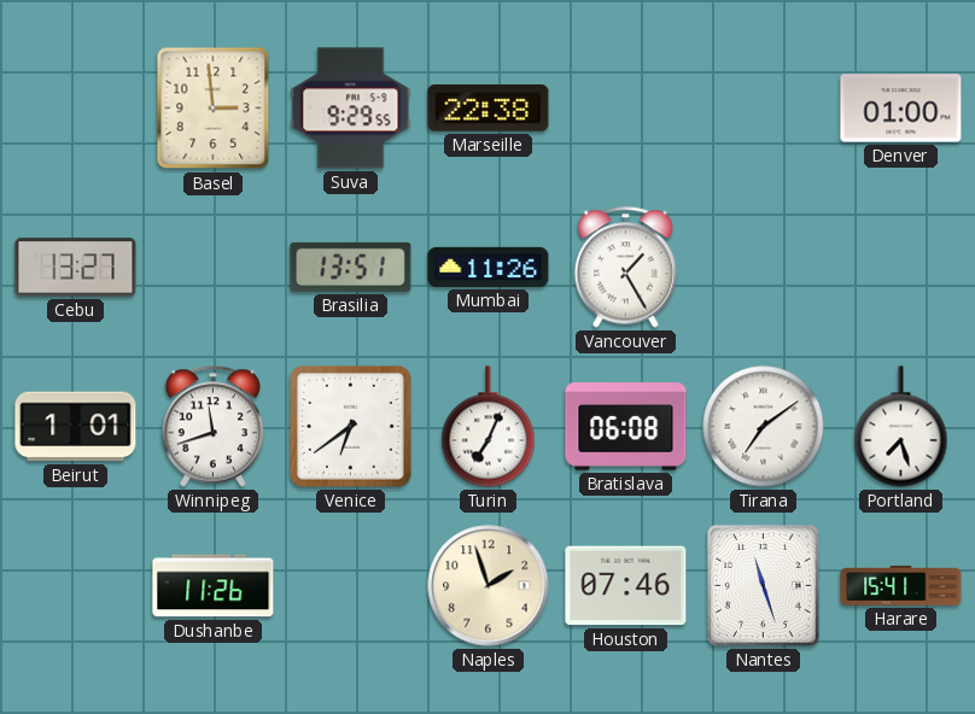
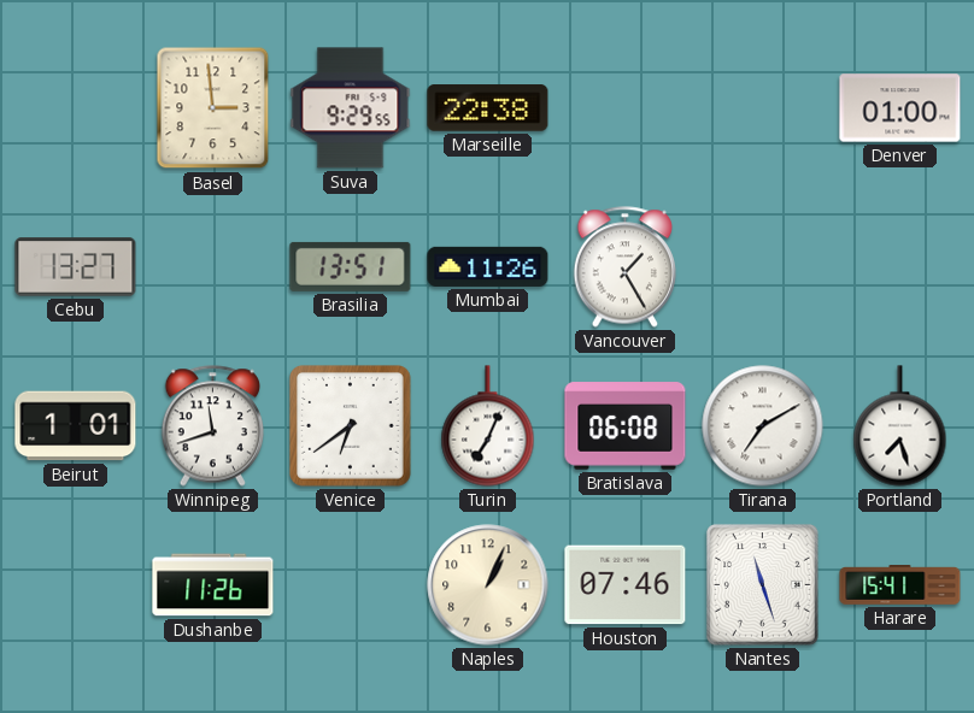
Tirana: 7:09 -> 7:10 (763, 426)
Naples: 1:57 -> 1:04 (488, 585)
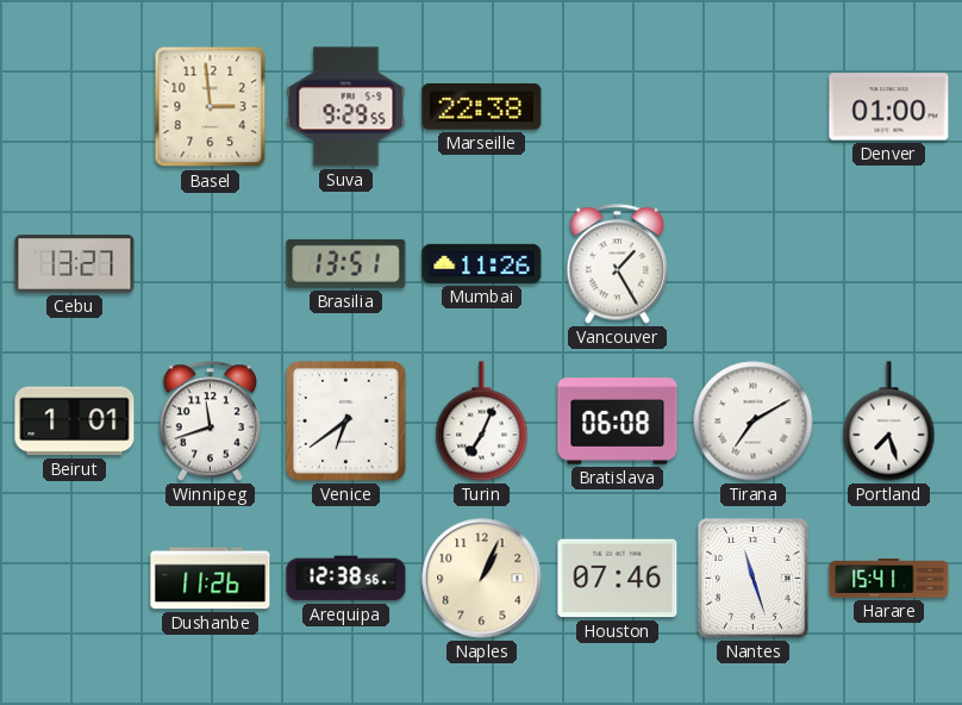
Arequipa: none -> 12:38 (346, 579)
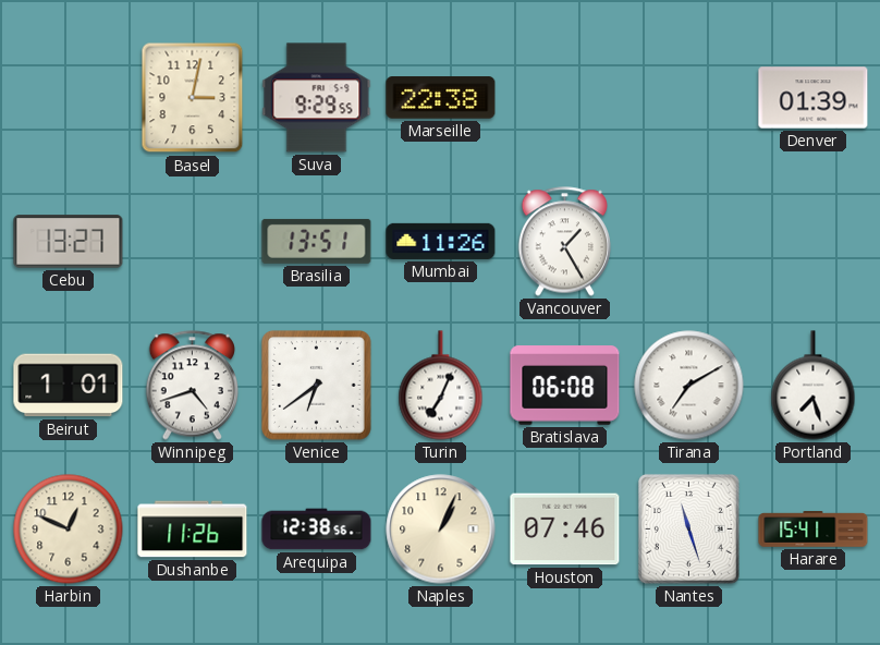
Basel: 2:59 -> 3:02 (193, 98)
Denver: 01:00 -> 01:39 (814, 98)
Winnipeg: 11:42 -> 4:42 (192, 386)
Harbin: none -> 12:49 (69, 530)
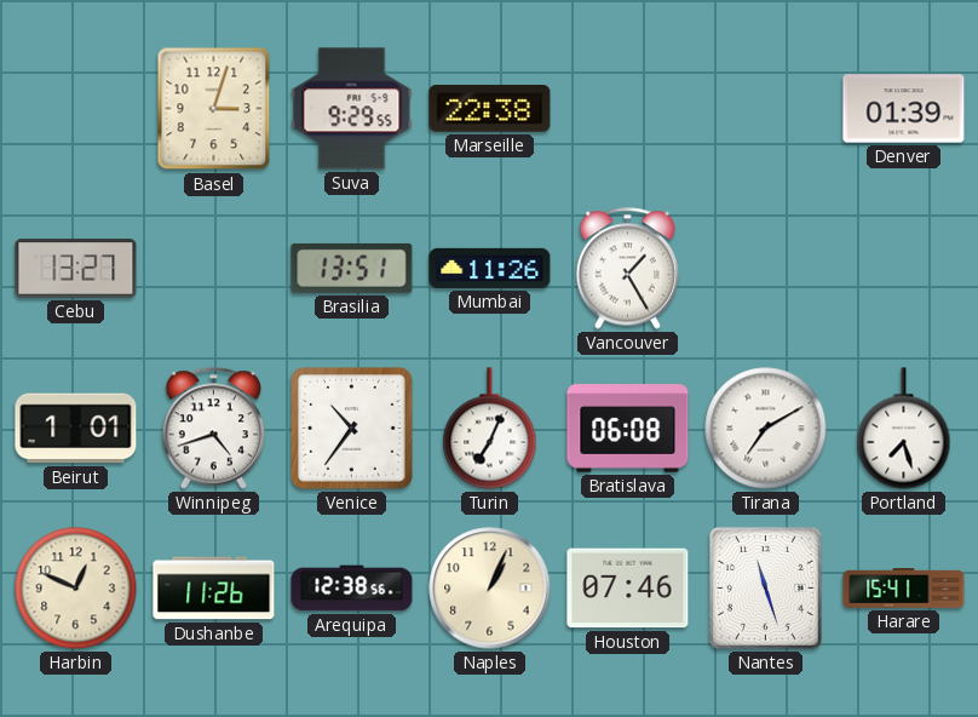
Basel: 3:02 -> 3:03 (214, 109)
Venice: 6:39 -> 10:36 (352, 429)
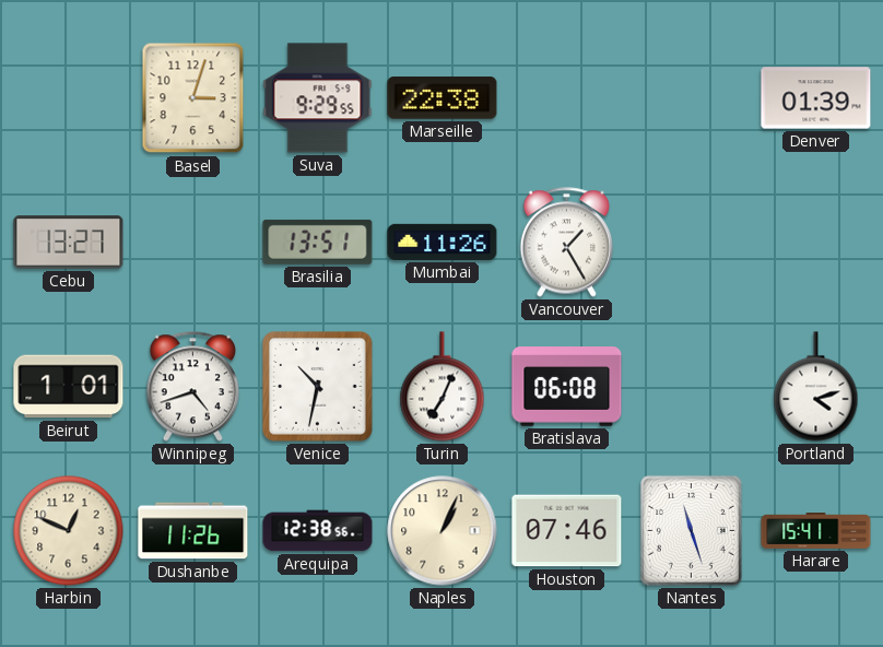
Venice: 10:36 -> 10:32 (318, 387)
Tirana: 7:10 -> none (766, 429)
Portland: 7:27 -> 4:12 (816, 387)
